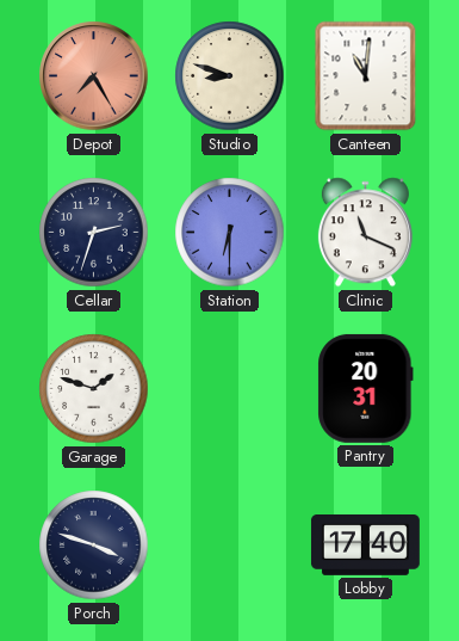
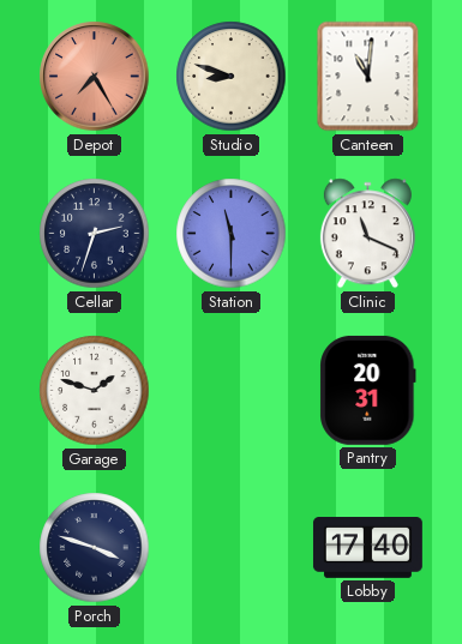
Station: 6:30 -> 11:30 (232, 234)
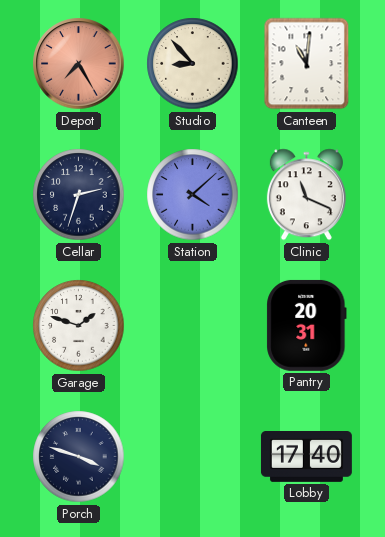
Studio: 8:48 -> 8:53 (193, 64)
Station: 11:30 -> 4:08 (193, 195)
